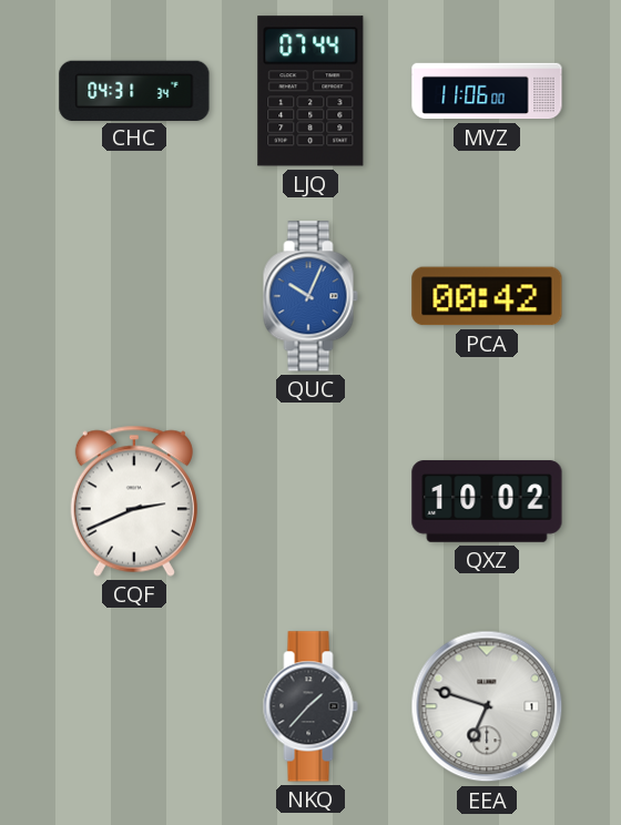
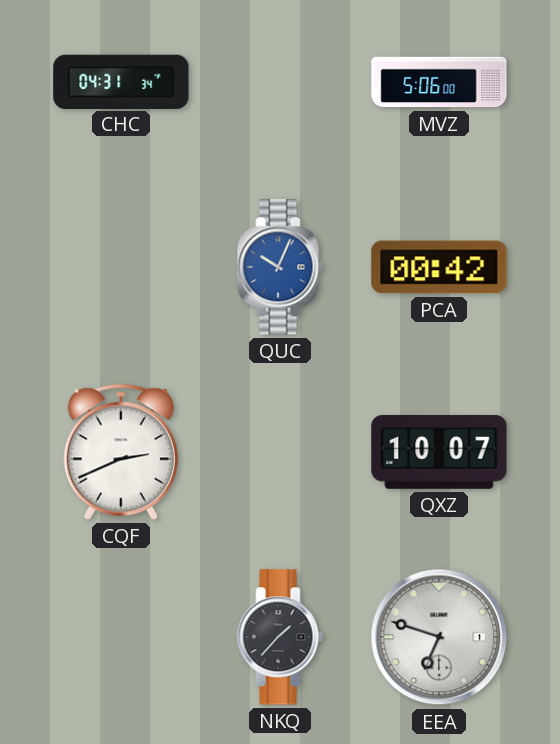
LJQ: 07:44 -> none (310, 91)
MVZ: 11:06 -> 5:06 (439, 82)
QXZ: 10:02 -> 10:07 (439, 452)
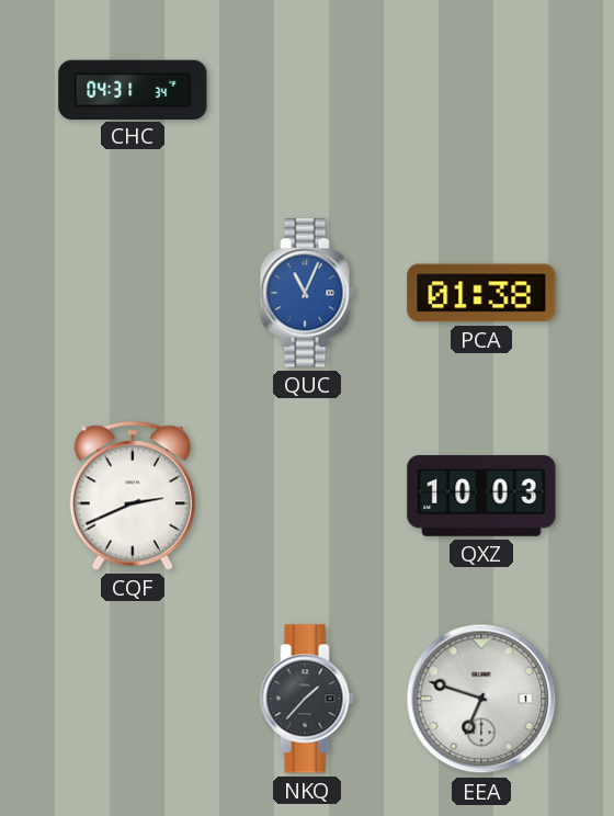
MVZ: 5:06 -> none (439, 82)
QUC: 10:04 -> 11:04 (307, 293)
PCA: 00:42 -> 01:38 (481, 293)
QXZ: 10:07 -> 10:03 (481, 496)
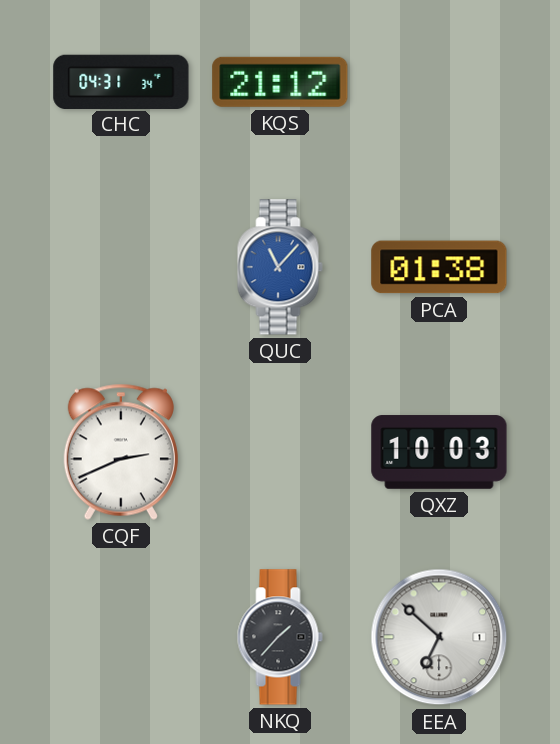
KQS: none -> 21:12 (280, 82)
QUC: 11:04 -> 11:07 (280, 267)
EEA: 6:48 -> 6:52 (439, 637)
